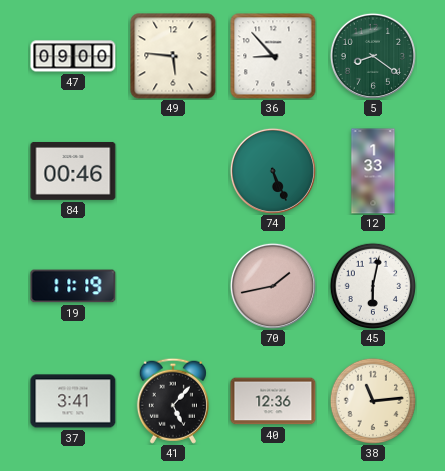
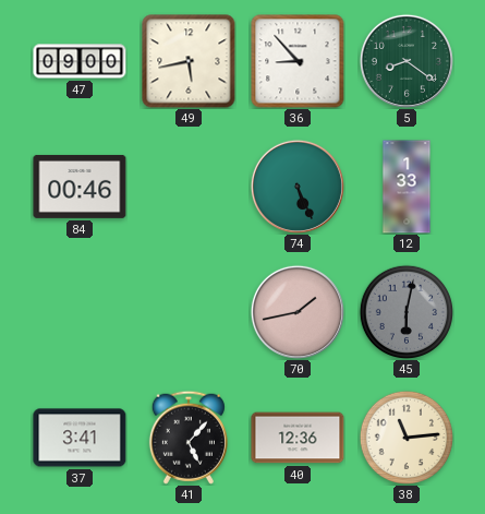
49: 5:46 -> 5:43 (189, 61)
19: 11:19 -> none (73, 286)
45 dial: white -> grey (405, 311)
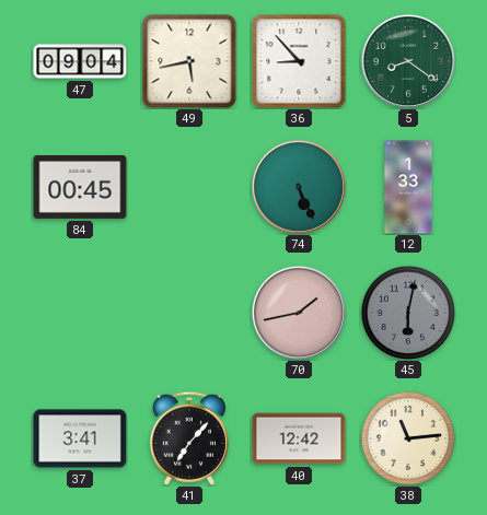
47: 09:00 -> 09:04 (80, 61)
84: 00:46 -> 00:45 (80, 187)
41: 5:07 -> 7:07 (189, 438)
40: 12:36 -> 12:42 (299, 438)
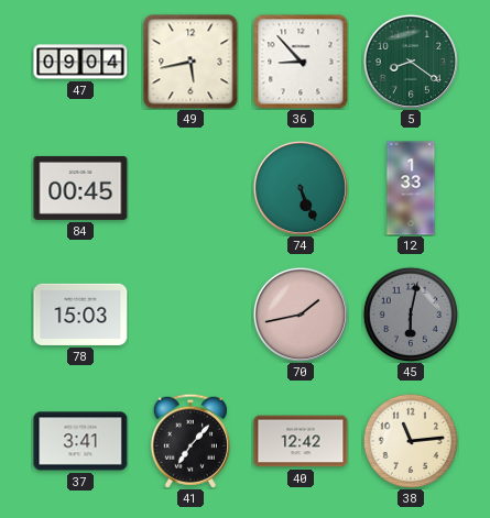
78: none -> 15:03 (80, 315)
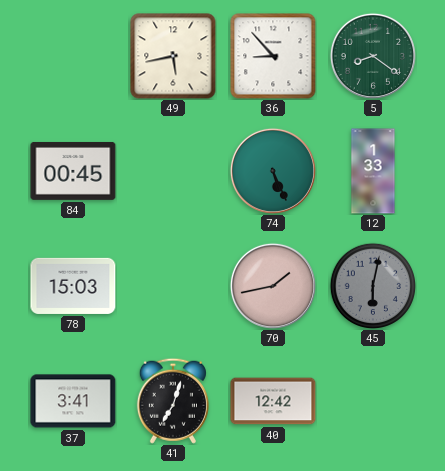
47: 09:04 -> none (80, 62)
41: 7:07 -> 7:03 (173, 401)
38: 11:14 -> none (410, 440)
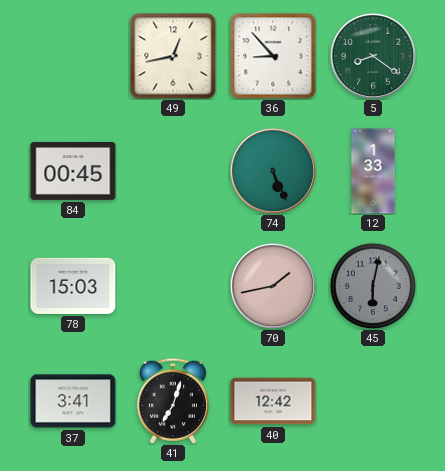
49: 5:43 -> 12:43 (173, 56)
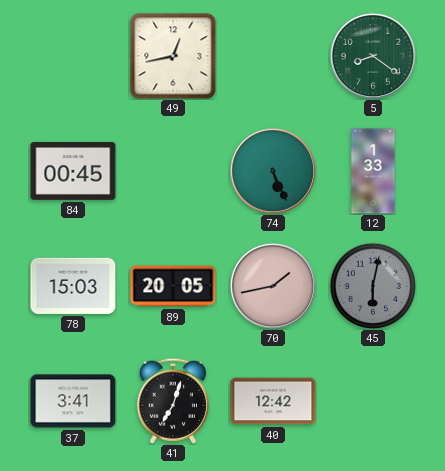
36: 8:53 -> none (273, 56)
89: none -> 20:05 (173, 286)
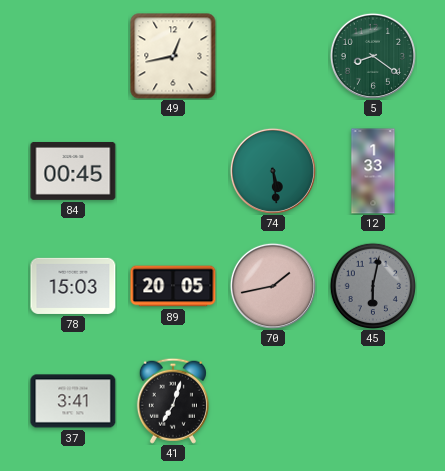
74: 5:26 -> 5:29 (273, 171)
40: 12:42 -> none (273, 401)
